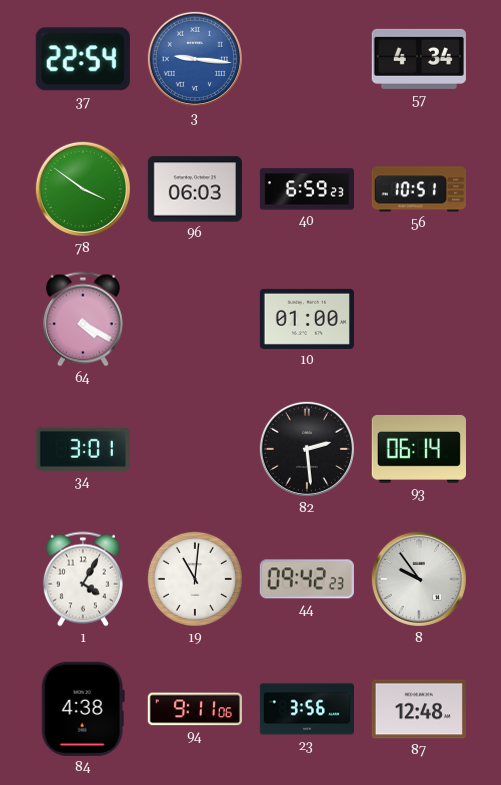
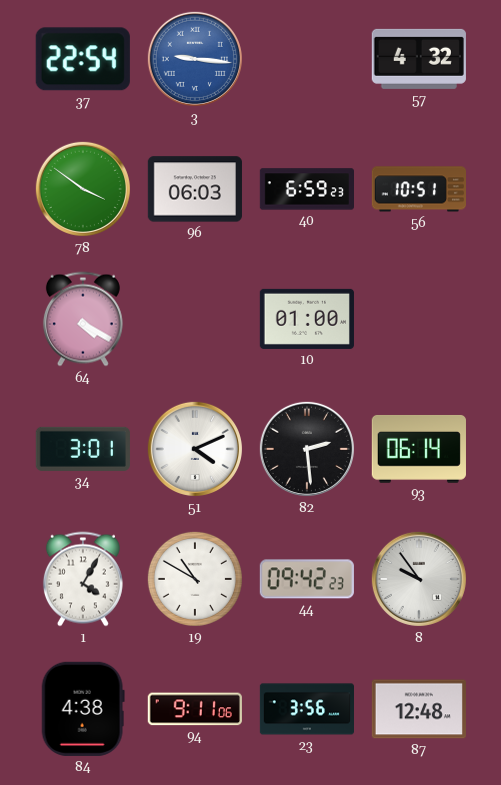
57: 4:34 -> 4:32 (419, 59)
51: none -> 4:11 (195, 449)
19: 11:01 -> 10:50 (195, 579)
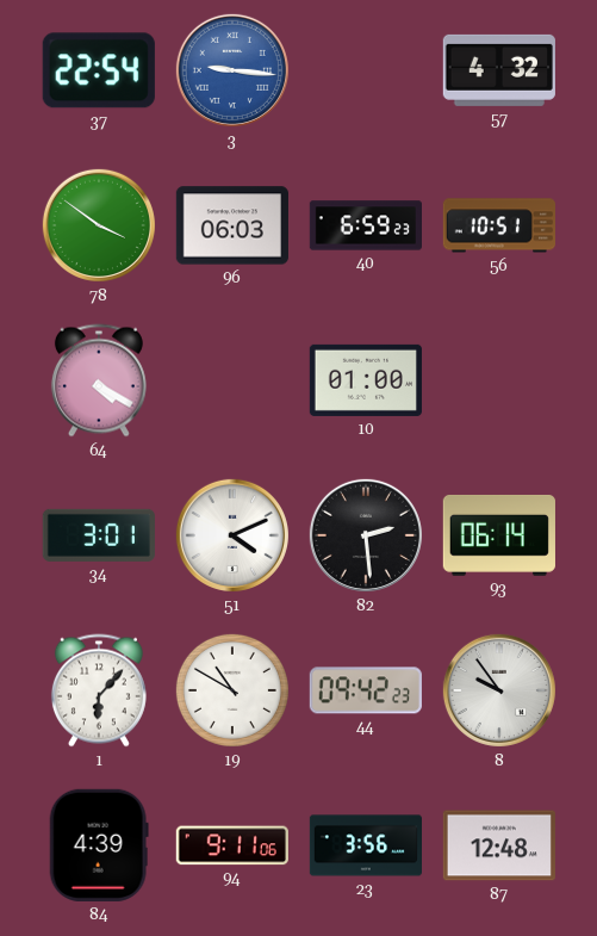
1: 4:05 -> 6:07 (99, 690)
84: 4:38 -> 4:39 (99, 845)
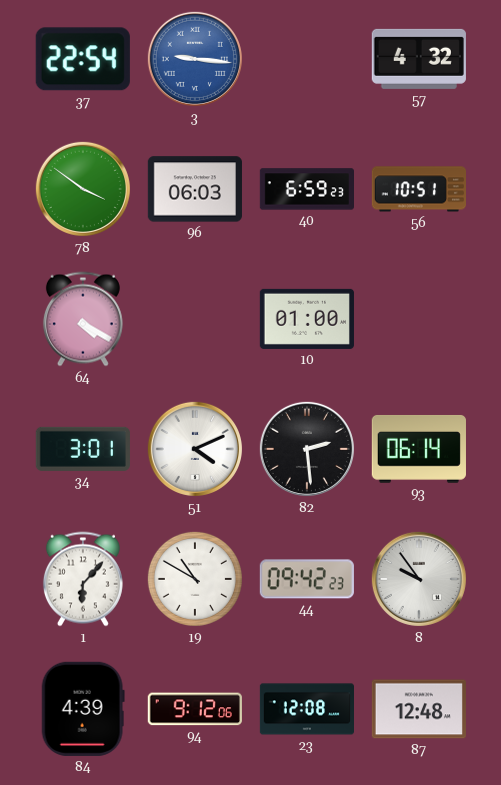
94: 9:11 -> 9:12 (195, 709)
23: 3:56 -> 12:08 (306, 709)
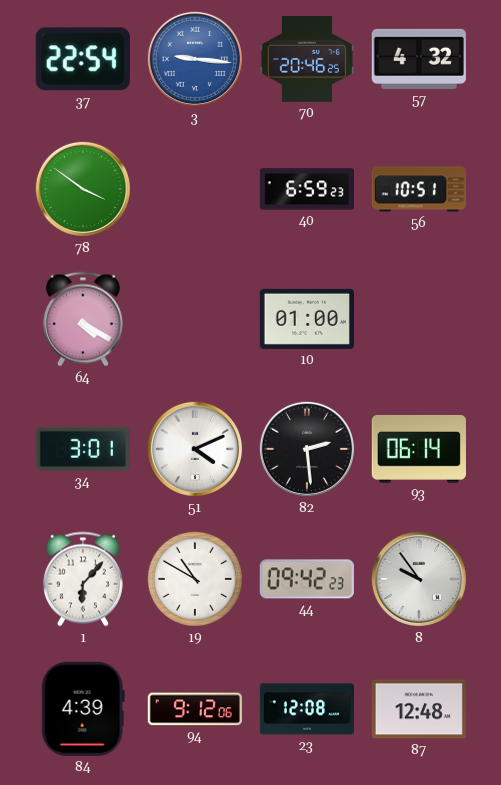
70: none -> 20:46 (307, 60)
96: 06:03 -> none (195, 189)
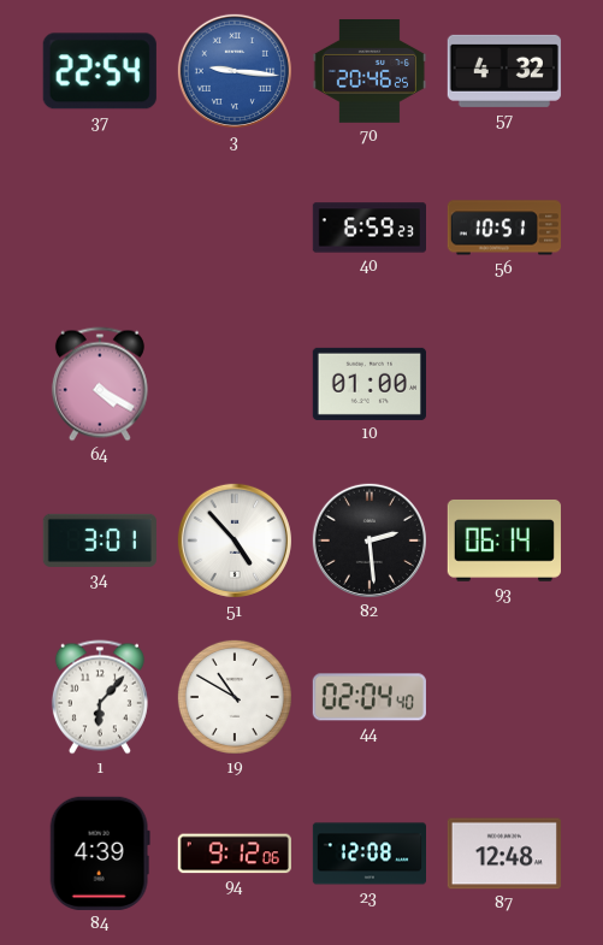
78: 3:51 -> none (83, 189)
51: 4:11 -> 4:53 (235, 541)
44: 09:42 -> 02:04 (370, 697)
8: 9:54 -> none (419, 579)
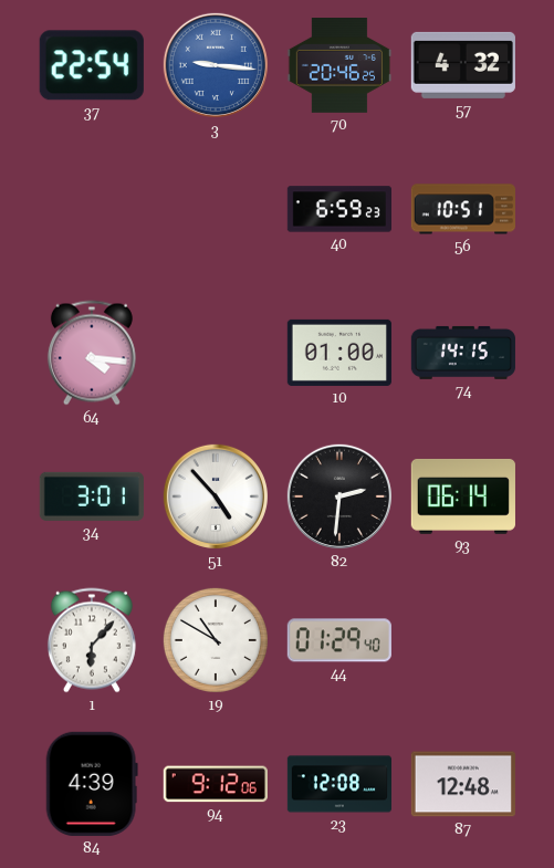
64: 4:20 -> 4:16 (92, 353)
74: none -> 14:15 (463, 353)
82: 2:29 -> 2:31 (339, 496)
44: 02:04 -> 01:29 (339, 640)
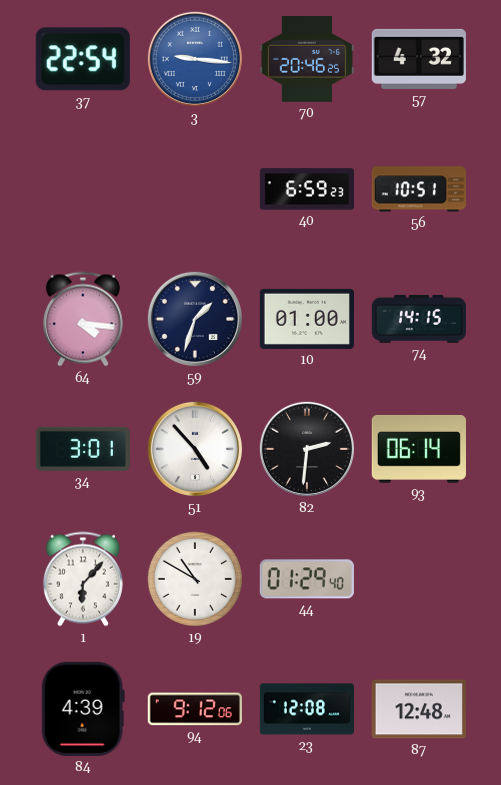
59: none -> 1:33 (195, 319)
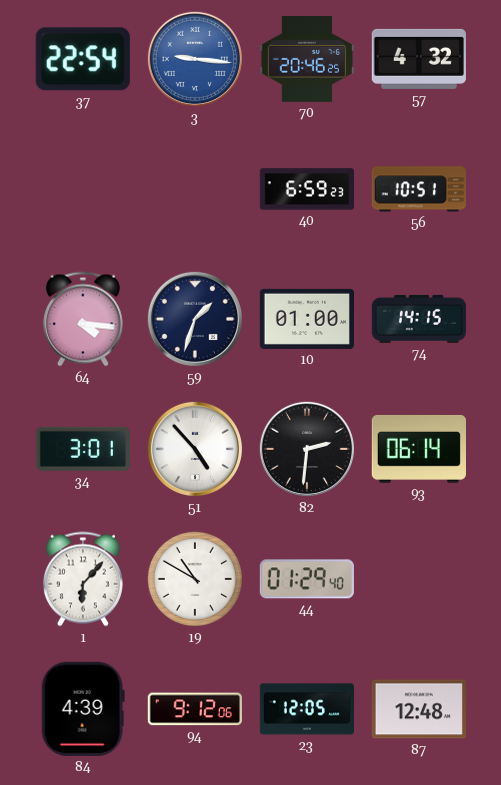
23: 12:08 -> 12:05 (306, 709)
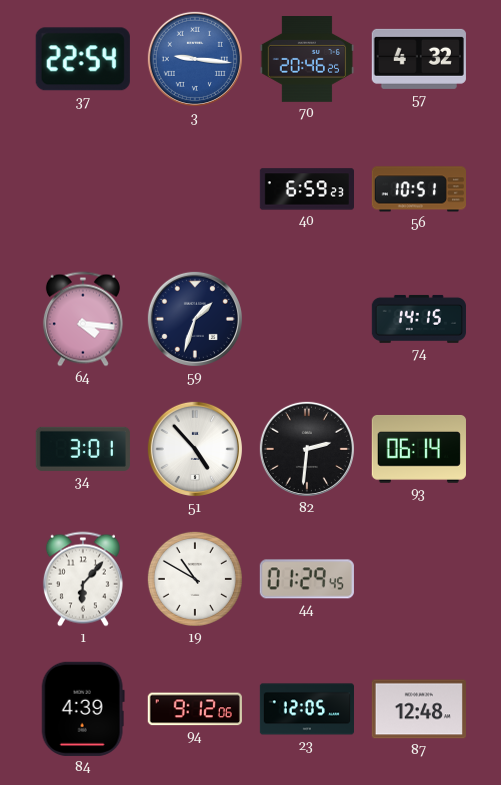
10: 01:00 -> none (307, 319)
44: 01:29:40 -> 01:29:45 (307, 579)
